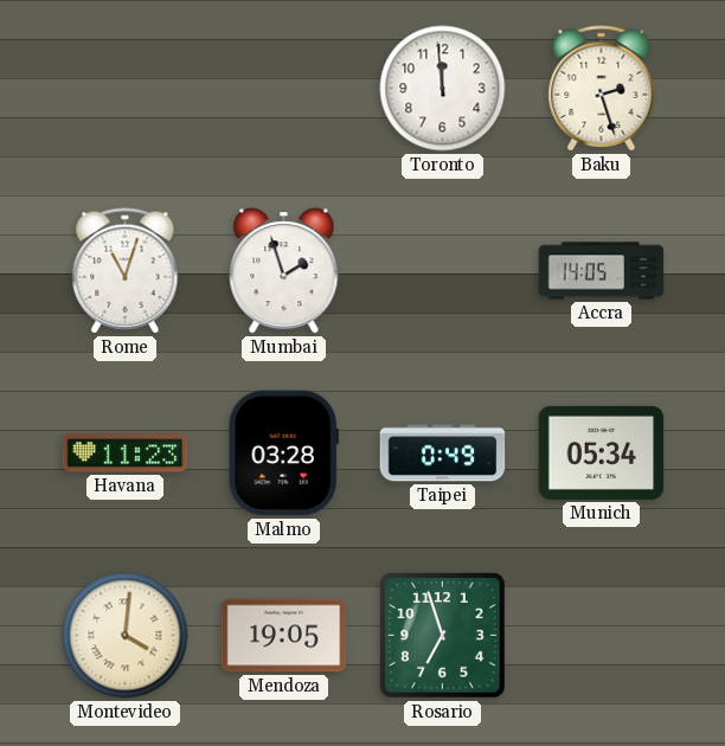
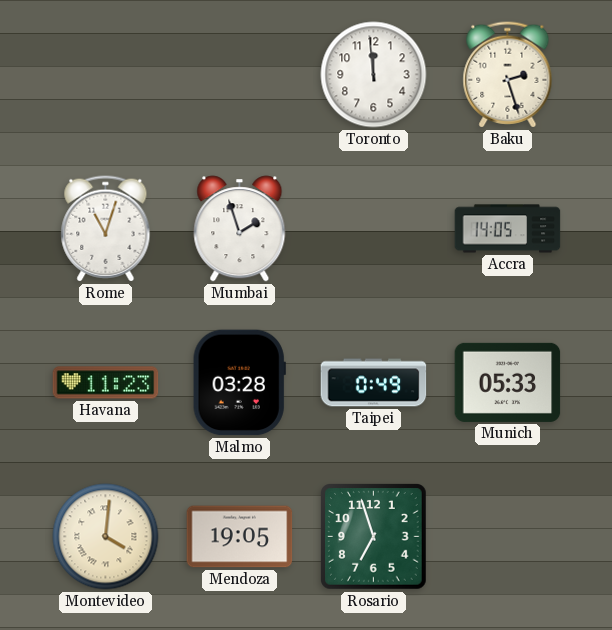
Munich: 05:34 -> 05:33 (508, 382)
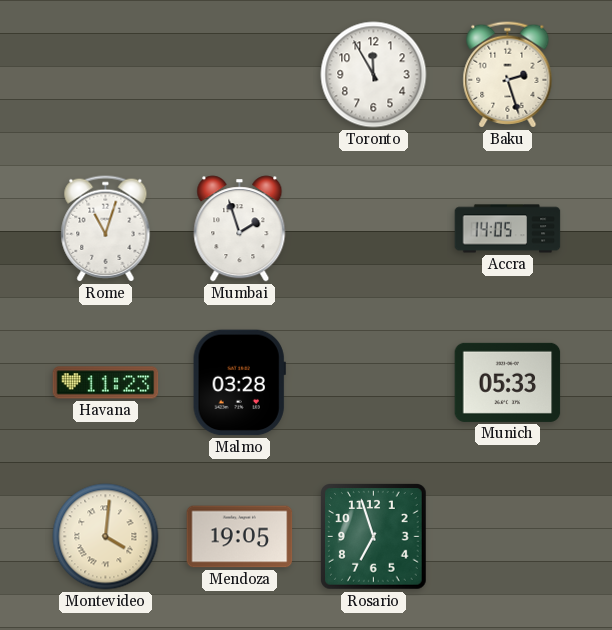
Toronto: 11:59 -> 11:55 (374, 75)
Taipei: 0:49 -> none (374, 383)
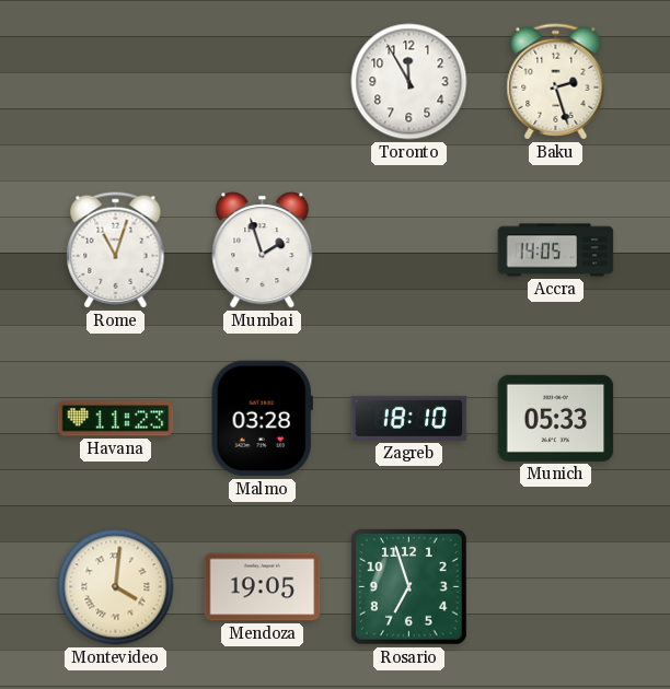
Zagreb: none -> 18:10 (409, 418)
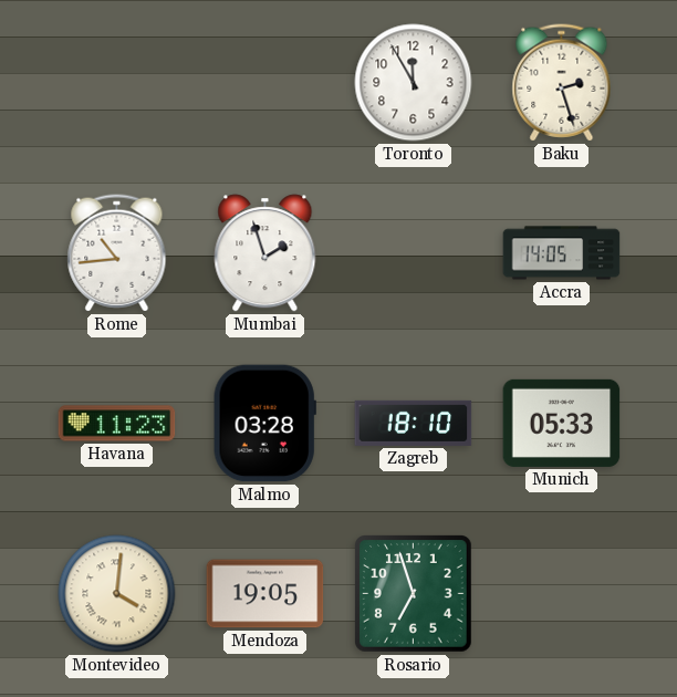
Rome: 11:03 -> 10:44 (117, 253)
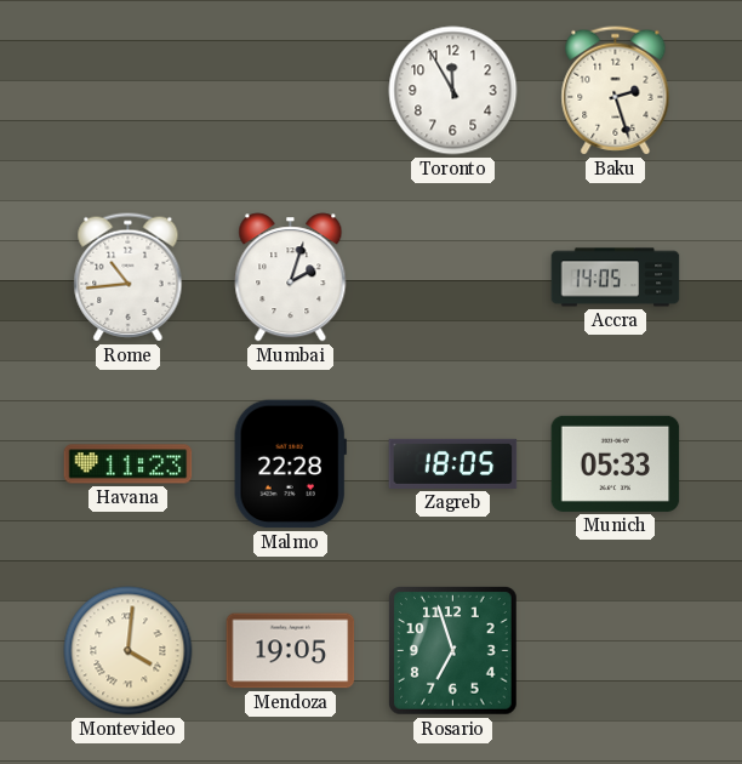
Mumbai: 1:57 -> 2:03 (291, 278)
Malmo: 03:28 -> 22:28 (290, 464)
Zagreb: 18:10 -> 18:05 (453, 463)
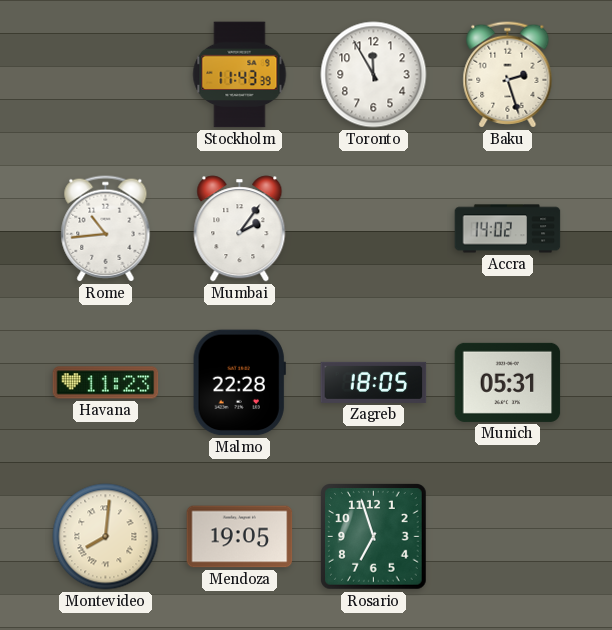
Stockholm: none -> 11:43 (240, 75)
Mumbai: 2:03 -> 2:06 (240, 229)
Accra: 14:05 -> 14:02 (508, 229)
Munich: 05:33 -> 05:31 (508, 382)
Montevideo: 4:01 -> 8:01 (106, 537)
